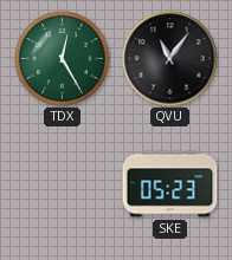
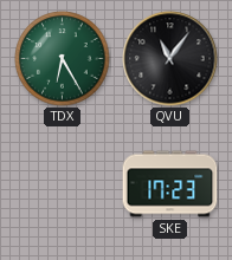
TDX: 12:25 -> 6:25 (63, 59)
SKE: 05:23 -> 17:23 (170, 184)
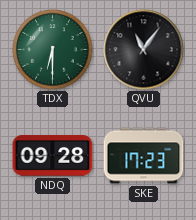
TDX: 6:25 -> 6:30 (53, 50)
NDQ: none -> 09:28 (53, 156)
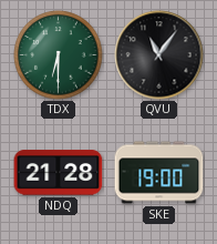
NDQ: 09:28 -> 21:28 (59, 173)
SKE: 17:23 -> 19:00 (159, 173)
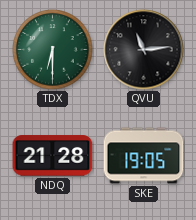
QVU: 11:06 -> 11:14 (144, 50)
SKE: 19:00 -> 19:05 (144, 156)
